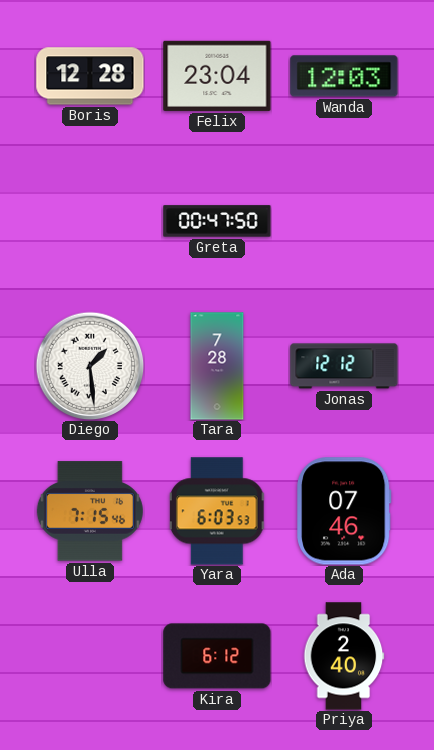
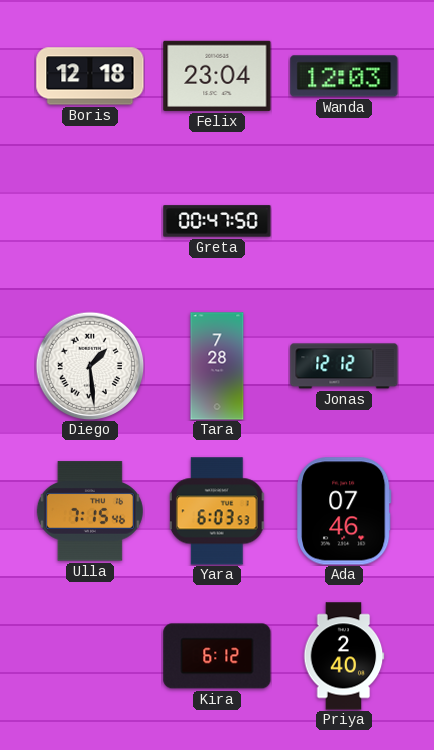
Boris: 12:28 -> 12:18 (90, 76)
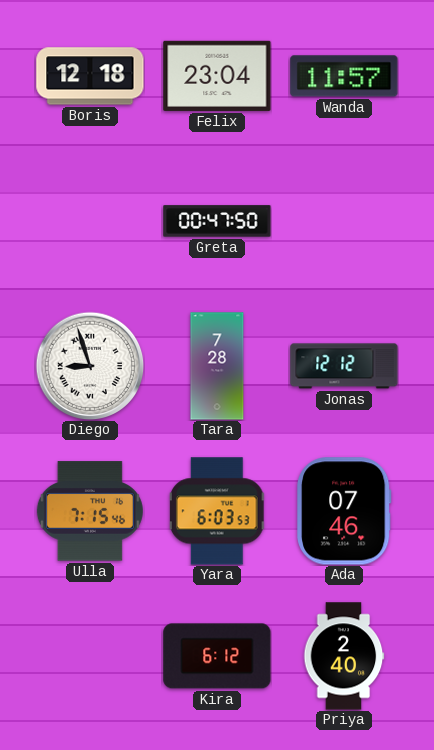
Wanda: 12:03 -> 11:57 (344, 76)
Diego: 1:29 -> 8:57 (90, 366)
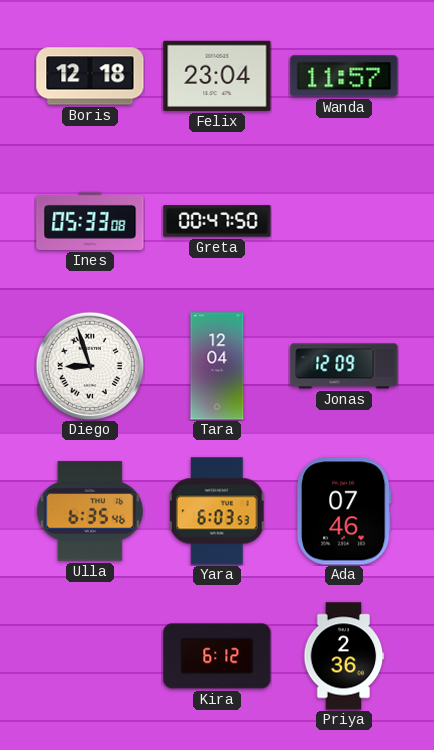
Ines: none -> 05:33 (90, 221)
Tara: 7:28 -> 12:04 (217, 366)
Jonas: 12:12 -> 12:09 (344, 366)
Ulla: 7:15 -> 6:35 (90, 511)
Priya: 2:40 -> 2:36 (344, 656)
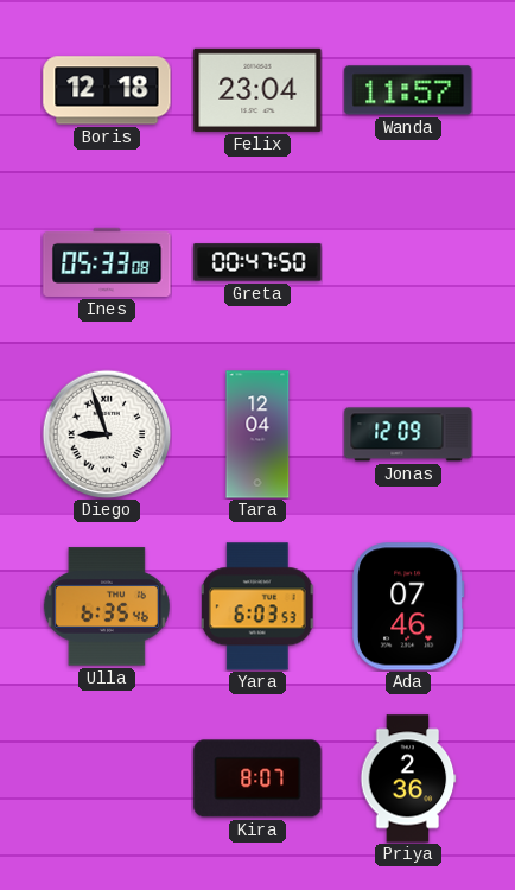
Kira: 6:12 -> 8:07 (257, 778)
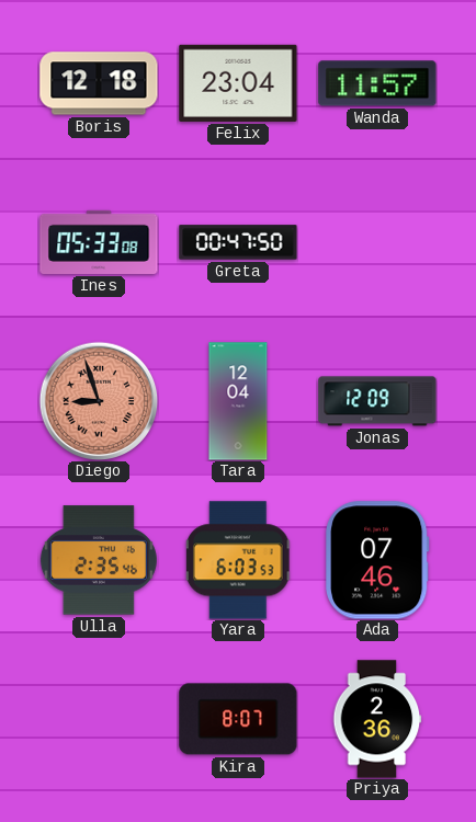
Diego dial: white -> salmon (99, 401)
Ulla: 6:35 -> 2:35 (99, 560)
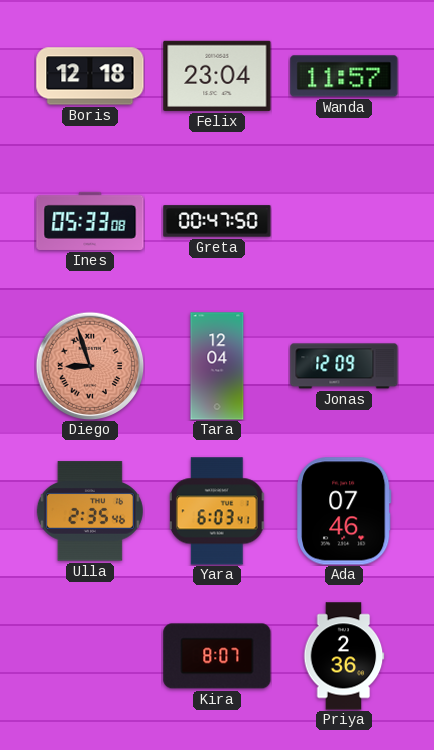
Yara: 6:03:53 -> 6:03:41 (217, 511)
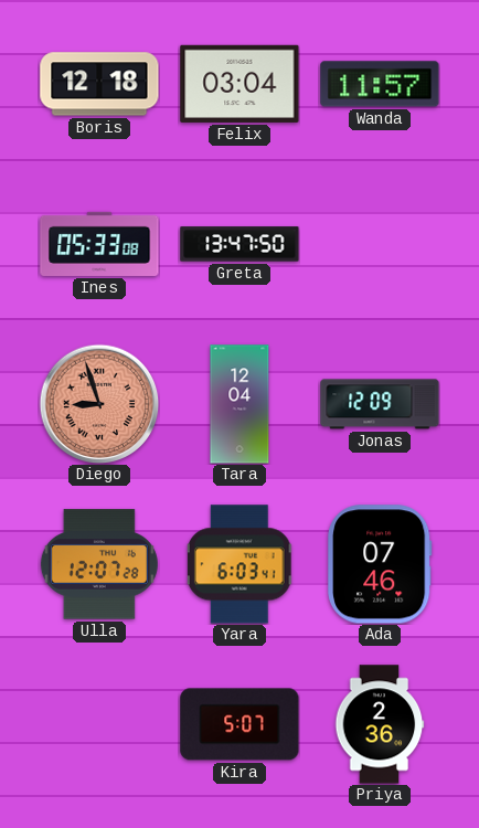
Felix: 23:04 -> 03:04 (239, 84)
Greta: 00:47 -> 13:47 (239, 244)
Ulla: 2:35 -> 12:07 (99, 564)
Kira: 8:07 -> 5:07 (239, 724)
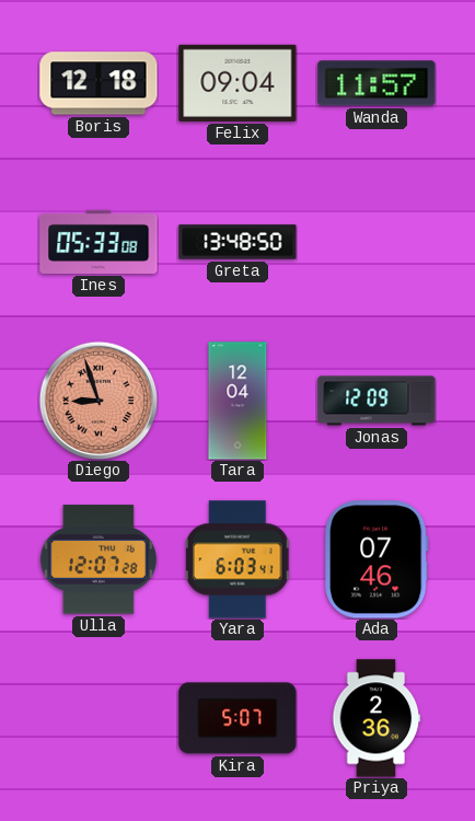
Felix: 03:04 -> 09:04 (237, 83)
Greta: 13:47 -> 13:48 (237, 242)
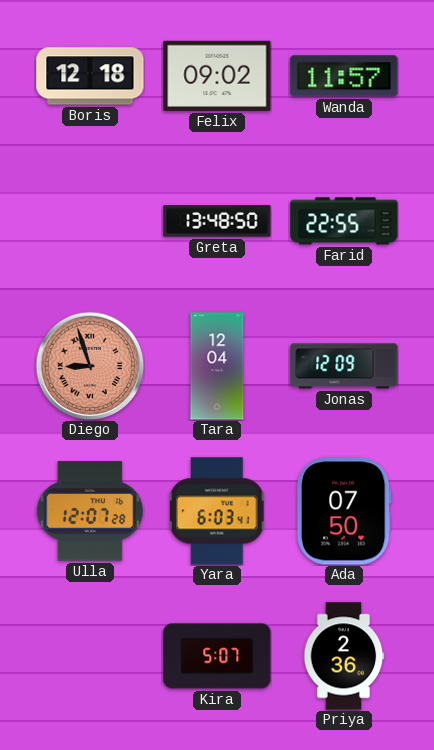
Felix: 09:04 -> 09:02 (217, 76)
Ines: 05:33 -> none (99, 242)
Farid: none -> 22:55 (344, 221)
Ada: 07:46 -> 07:50 (345, 511)
